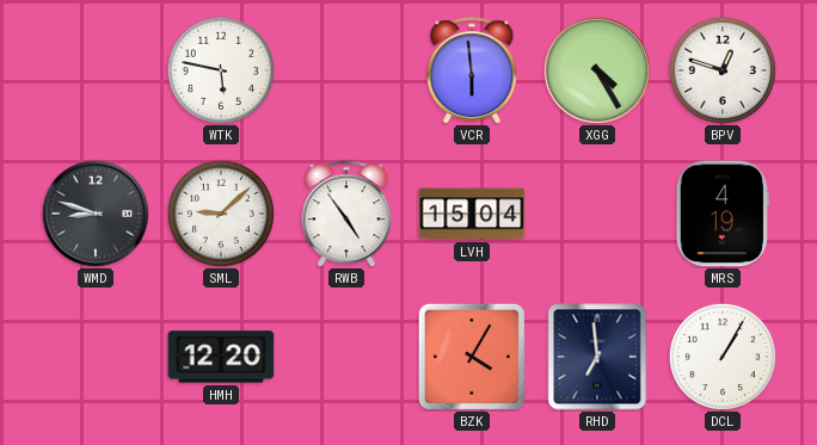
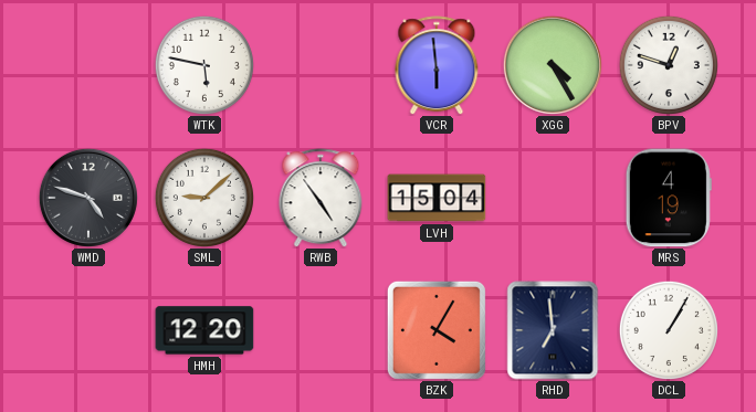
WMD: 8:48 -> 4:48 (88, 198)
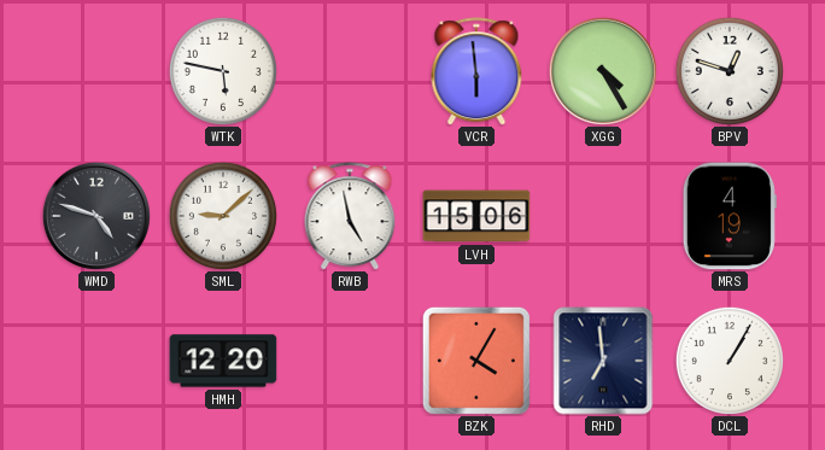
RWB: 4:54 -> 4:58 (350, 216)
LVH: 15:04 -> 15:06 (476, 216)
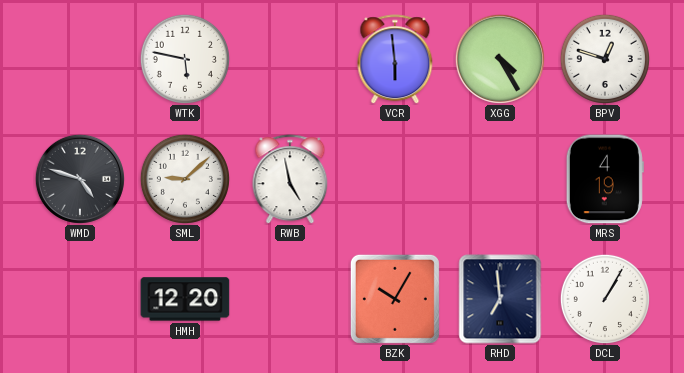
LVH: 15:06 -> none (476, 216)
BZK: 4:05 -> 10:05 (395, 299)
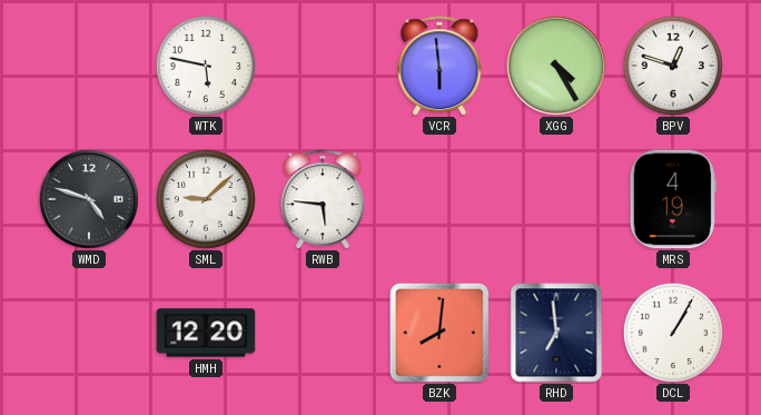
RWB: 4:58 -> 5:46 (323, 199)
BZK: 10:05 -> 8:01 (439, 333)
